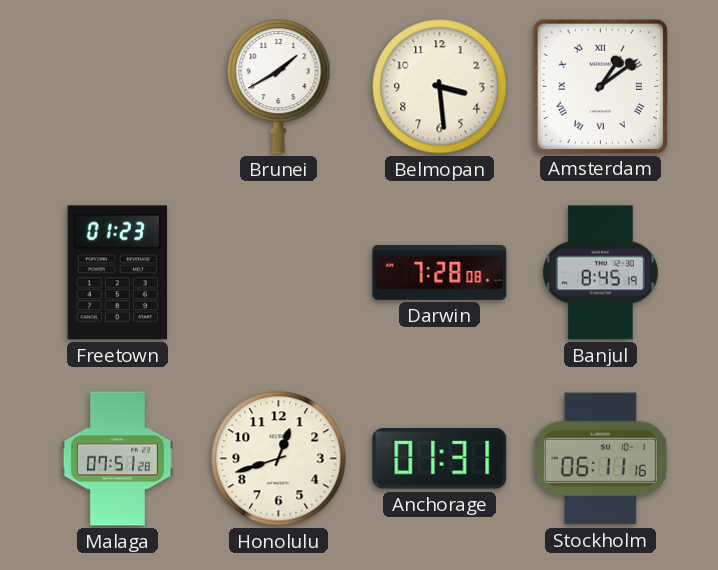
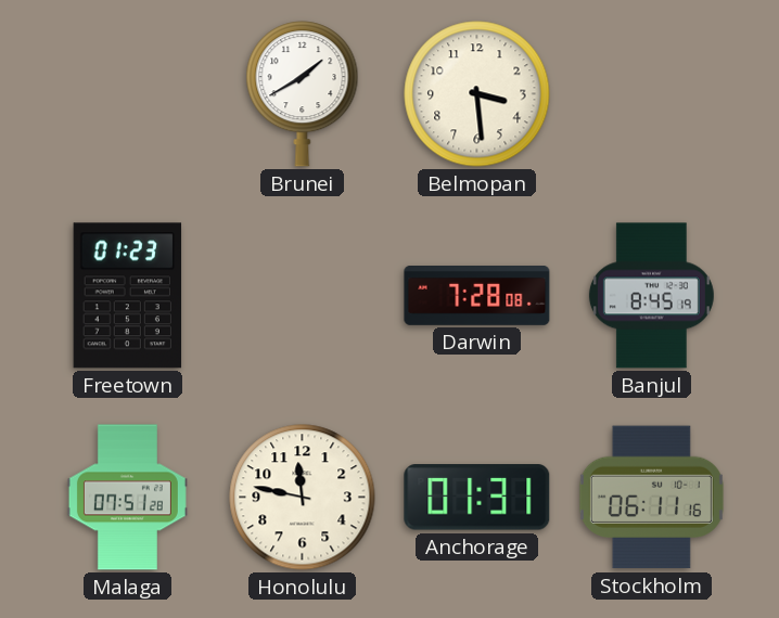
Amsterdam: 1:09 -> none (600, 86)
Honolulu: 12:42 -> 11:47 (303, 498)
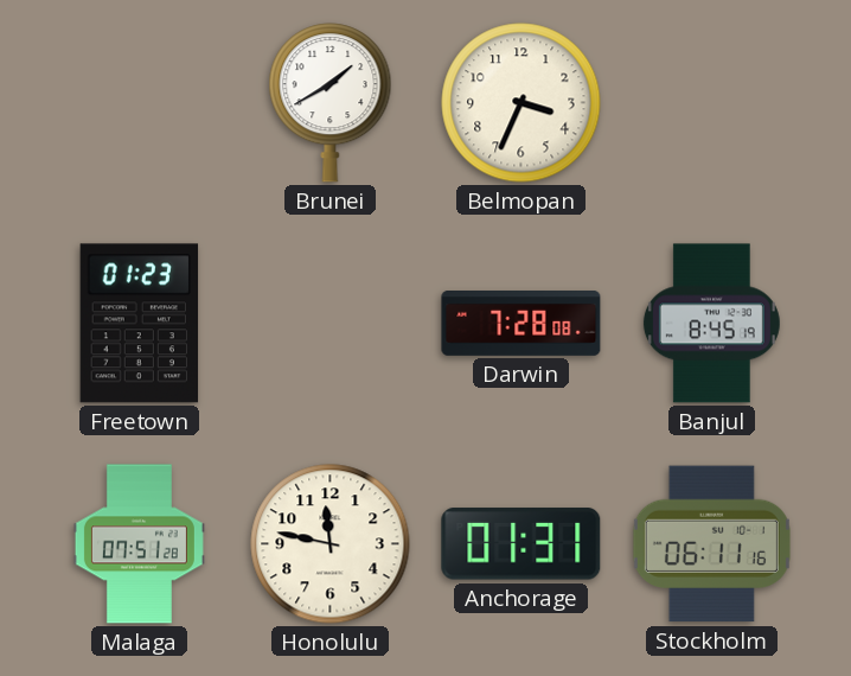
Belmopan: 3:29 -> 3:34 (522, 103)
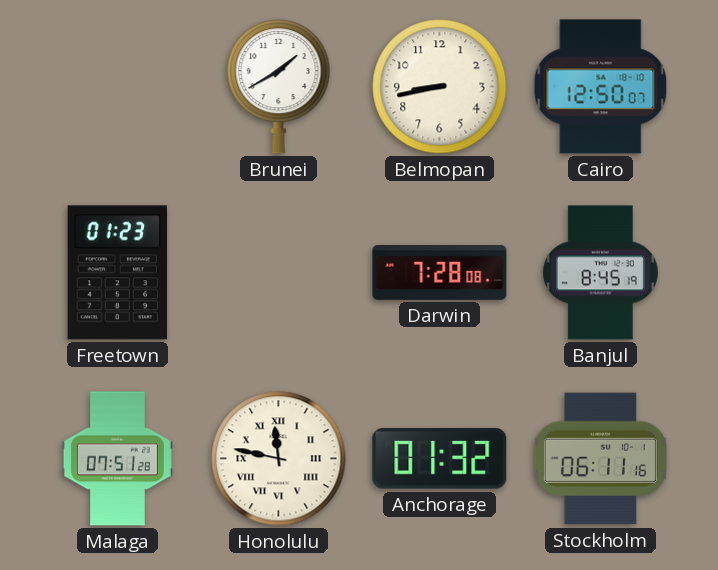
Belmopan: 3:34 -> 8:43 (440, 87)
Cairo: none -> 12:50 (601, 87)
Honolulu numerals: Arabic -> Roman (279, 459)
Anchorage: 01:31 -> 01:32 (440, 459)
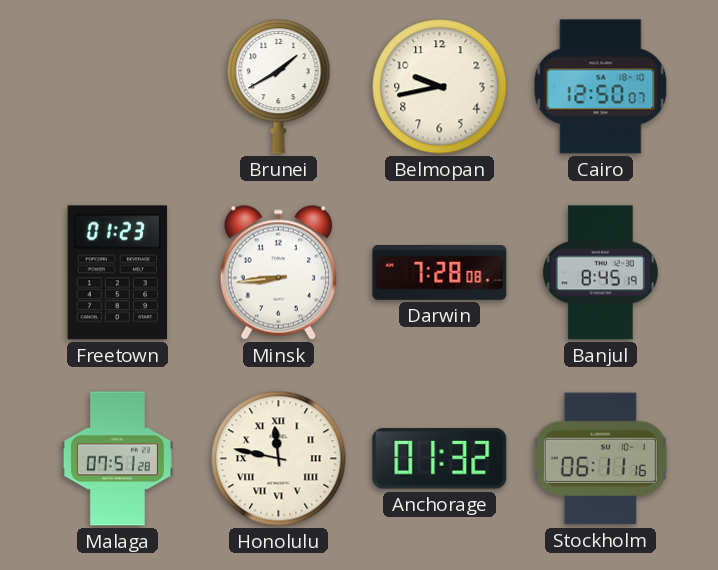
Belmopan: 8:43 -> 9:43 (440, 87)
Minsk: none -> 8:44 (278, 272)
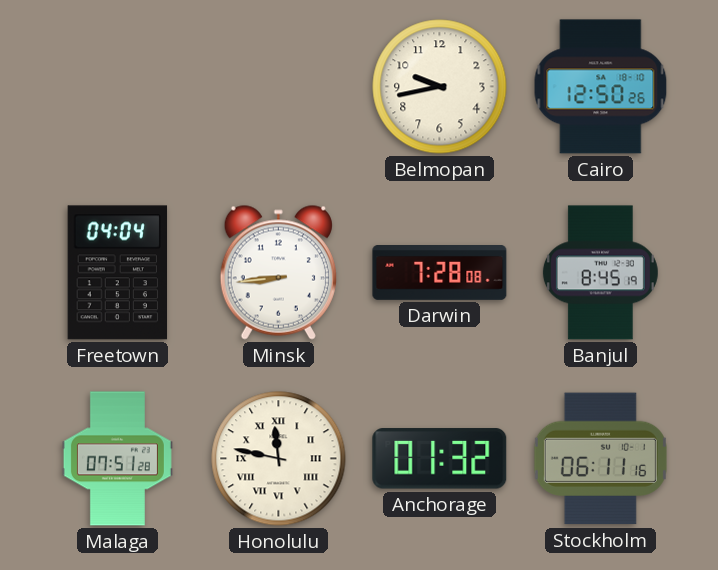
Brunei: 1:40 -> none (279, 87)
Cairo: 12:50:07 -> 12:50:26 (601, 87)
Freetown: 01:23 -> 04:04 (118, 273)
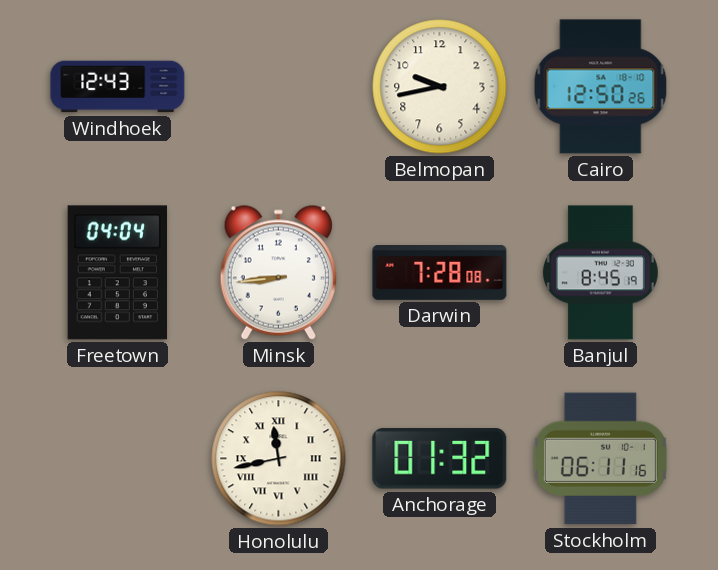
Windhoek: none -> 12:43 (118, 87)
Malaga: 07:51 -> none (117, 459)
Honolulu: 11:47 -> 11:43 (279, 459)
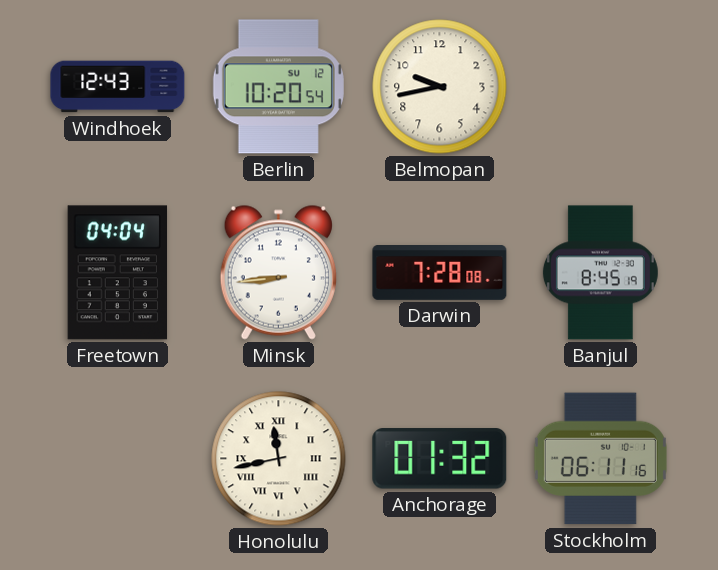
Berlin: none -> 10:20 (278, 87)
Cairo: 12:50 -> none (601, 87)
